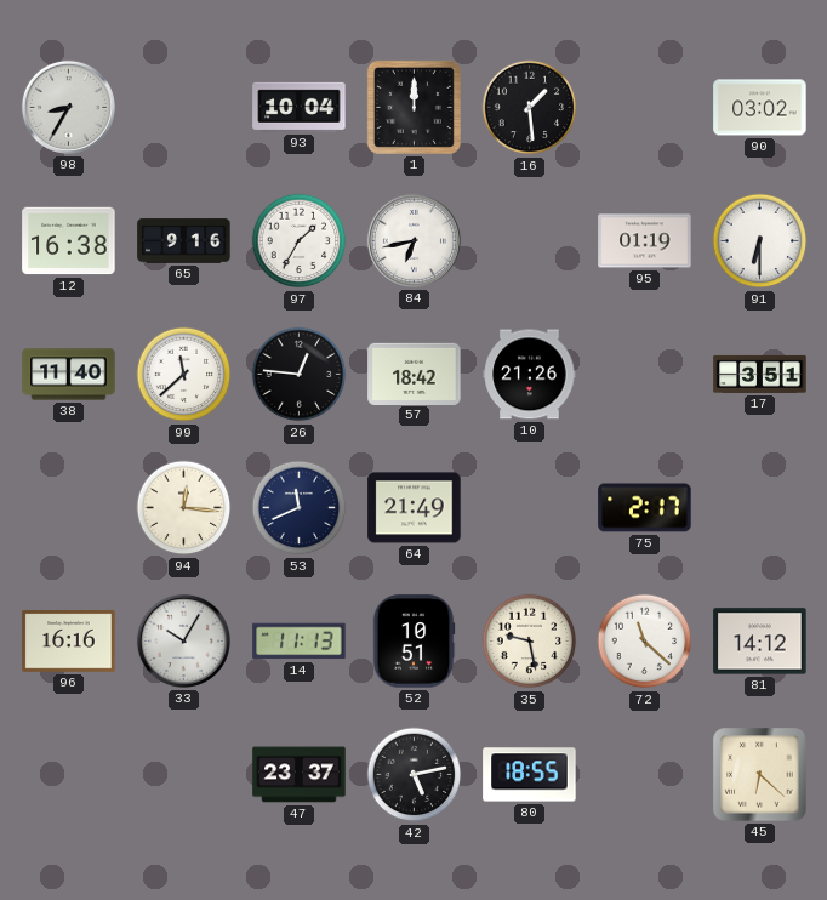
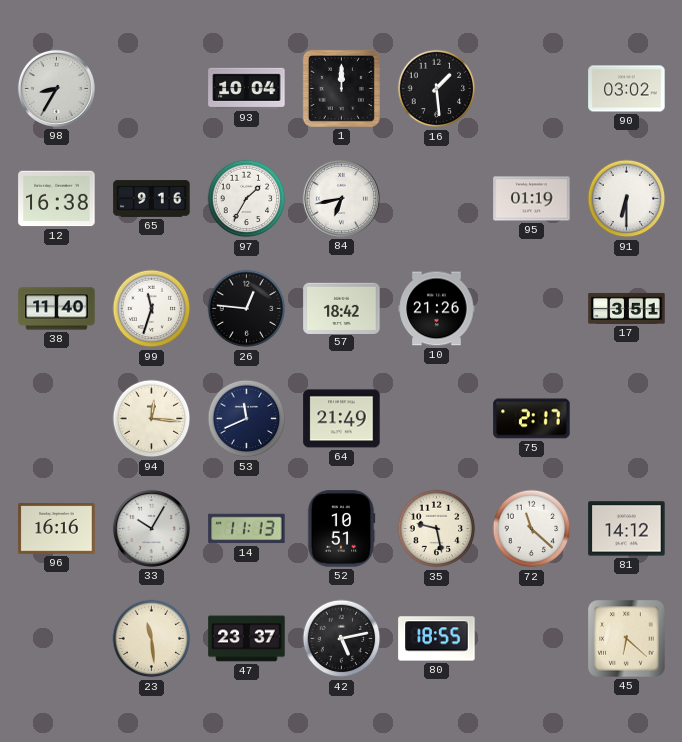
99: 11:38 -> 11:33 (152, 309)
23: none -> 11:29 (152, 639)
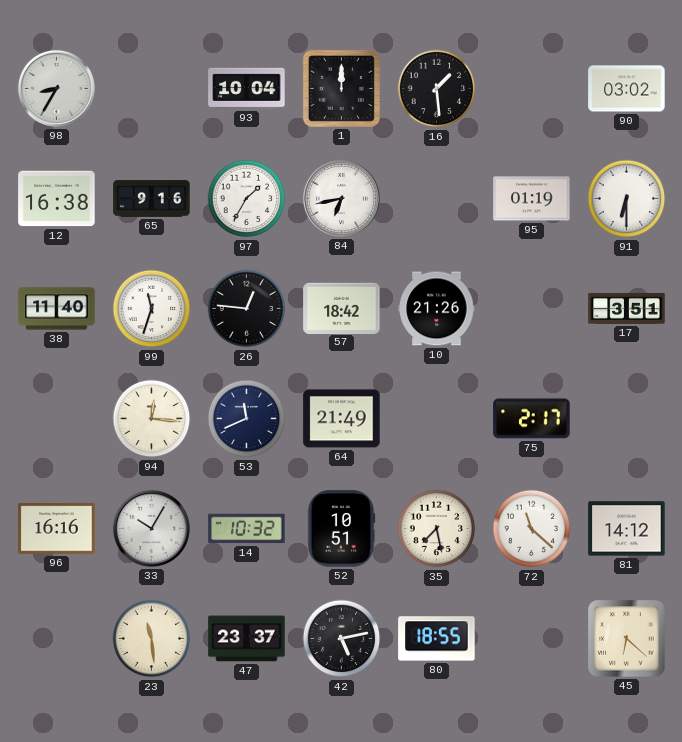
14: 11:13 -> 10:32 (247, 529)
35: 9:28 -> 7:28 (437, 529)
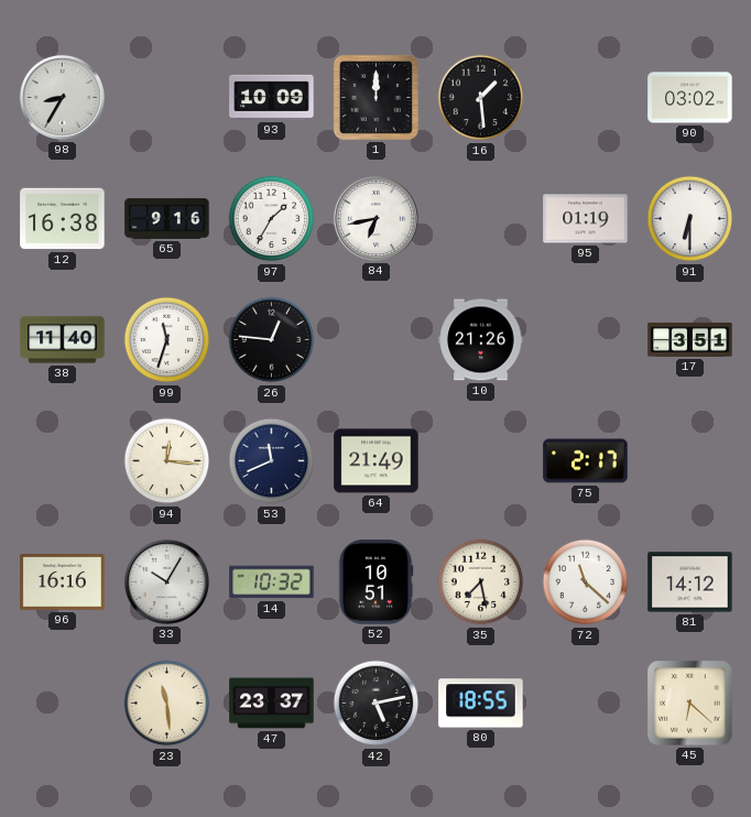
93: 10:04 -> 10:09 (272, 97)
57: 18:42 -> none (342, 308)
